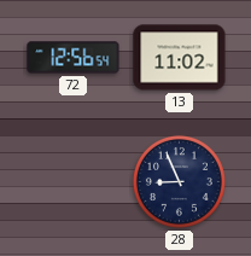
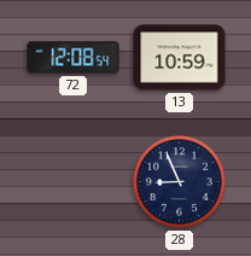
72: 12:56 -> 12:08 (74, 58)
13: 11:02 -> 10:59 (180, 58)
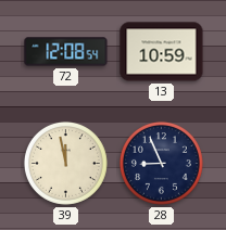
39: none -> 11:58 (65, 163)
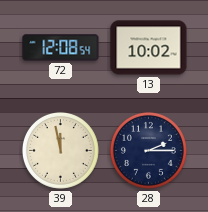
13: 10:59 -> 10:02 (149, 48)
28: 8:56 -> 2:15 (148, 150)
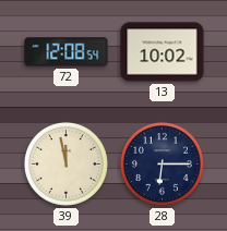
28: 2:15 -> 6:15 (162, 163)
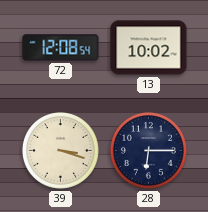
39: 11:58 -> 3:18 (60, 150)
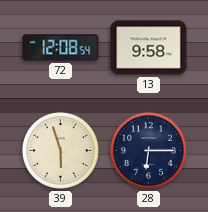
13: 10:02 -> 9:58 (149, 48)
39: 3:18 -> 5:57 (60, 150)
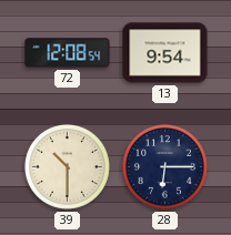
13: 9:58 -> 9:54 (165, 53)
39: 5:57 -> 10:30 (67, 166)
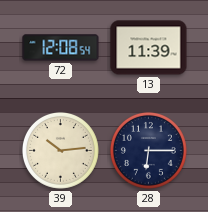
13: 9:54 -> 11:39 (149, 48)
39: 10:30 -> 10:14 (60, 150)
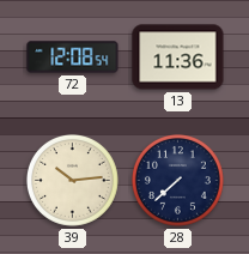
13: 11:39 -> 11:36 (178, 58)
28: 6:15 -> 7:38 (177, 180)
